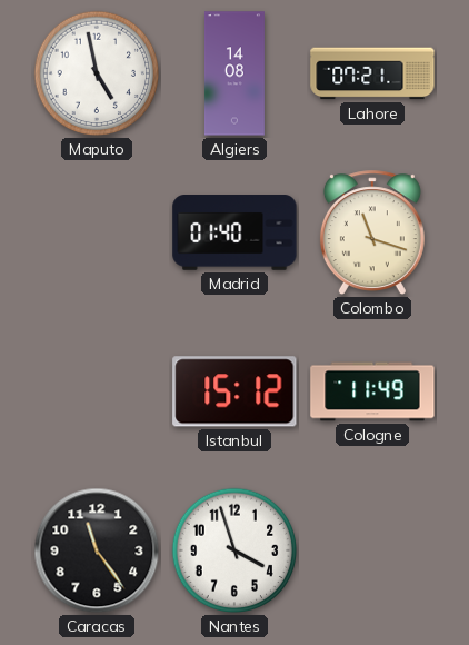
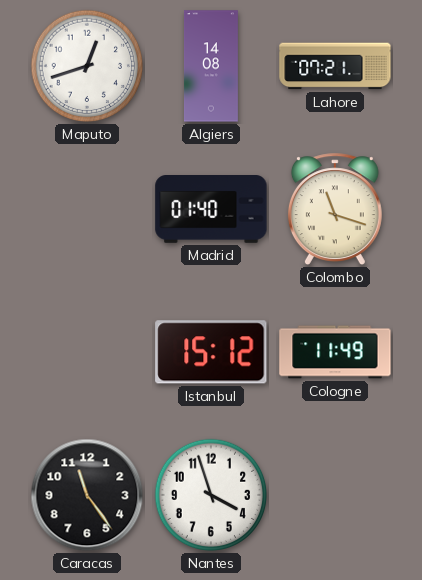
Maputo: 4:58 -> 12:42 (87, 66)
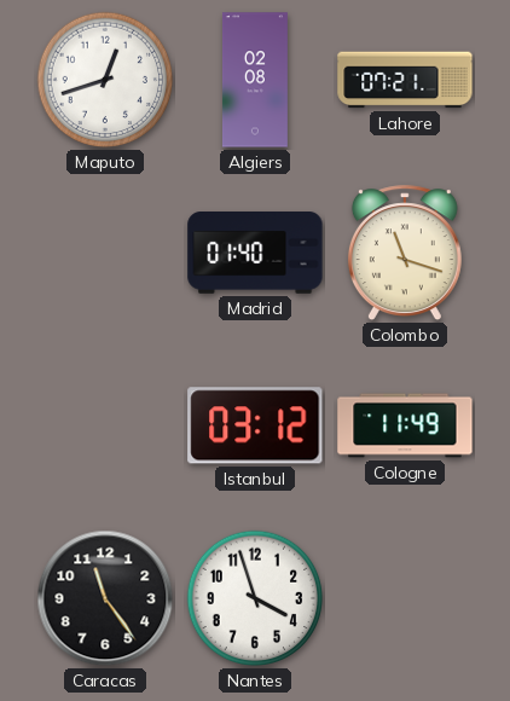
Algiers: 14:08 -> 02:08 (255, 80)
Istanbul: 15:12 -> 03:12 (255, 425)
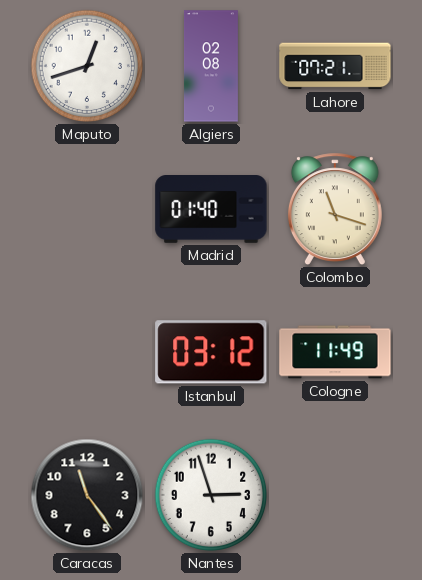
Nantes: 3:57 -> 2:57 (211, 495)
